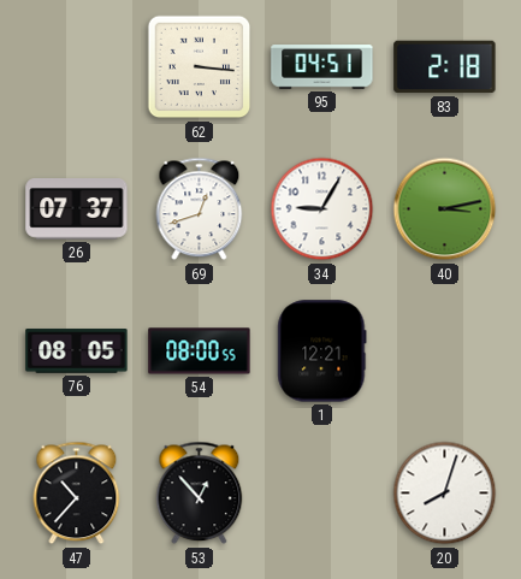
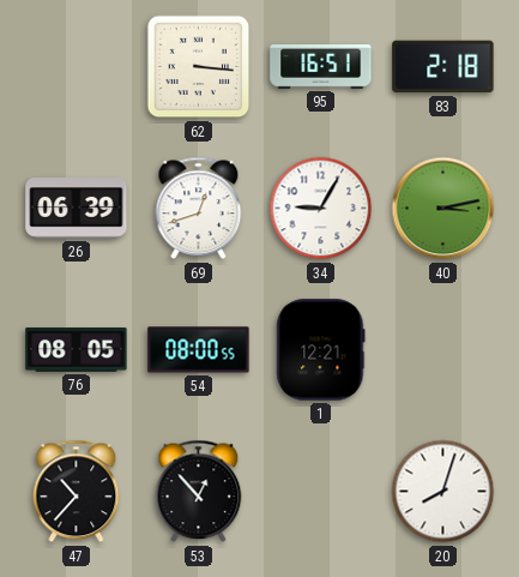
95: 04:51 -> 16:51 (321, 67)
26: 07:37 -> 06:39 (77, 209)
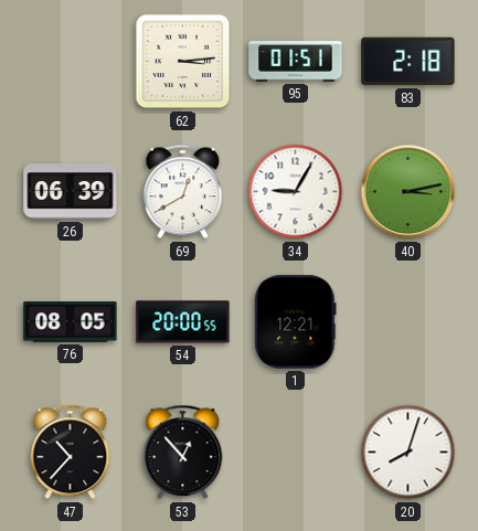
62: 3:16 -> 3:14 (183, 62)
95: 16:51 -> 01:51 (296, 62)
69: 12:42 -> 12:40 (183, 192)
54: 08:00 -> 20:00 (183, 322)
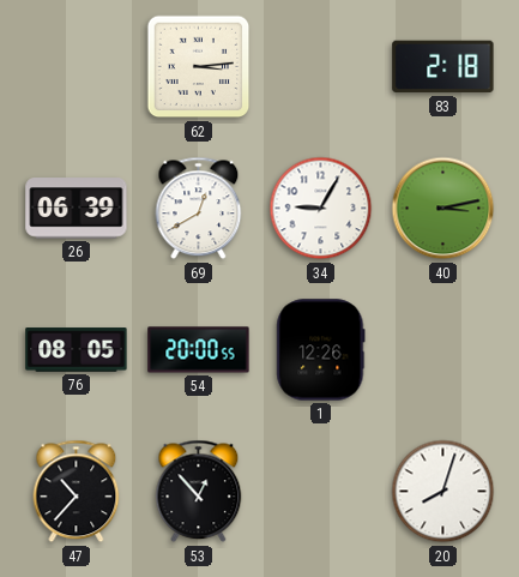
95: 01:51 -> none (296, 62)
1: 12:21 -> 12:26 (321, 350)
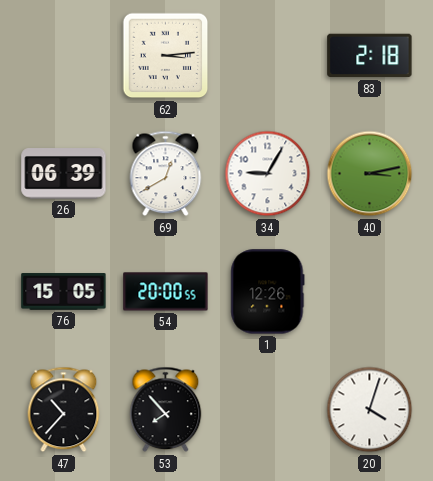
76: 08:05 -> 15:05 (64, 292)
53: 12:53 -> 7:53 (166, 410)
20: 8:03 -> 4:03 (370, 410)
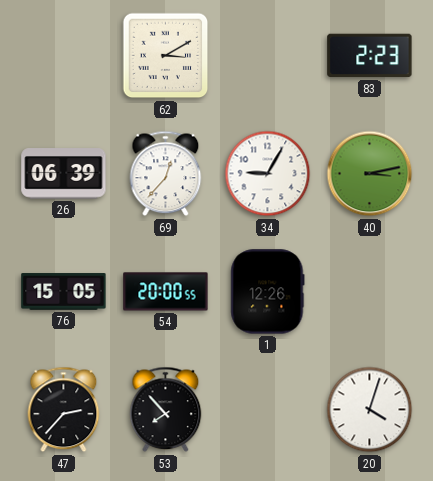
62: 3:14 -> 3:10 (166, 56)
83: 2:18 -> 2:23 (370, 56)
69: 12:40 -> 12:37 (166, 174)
47: 10:37 -> 2:37 (64, 410)
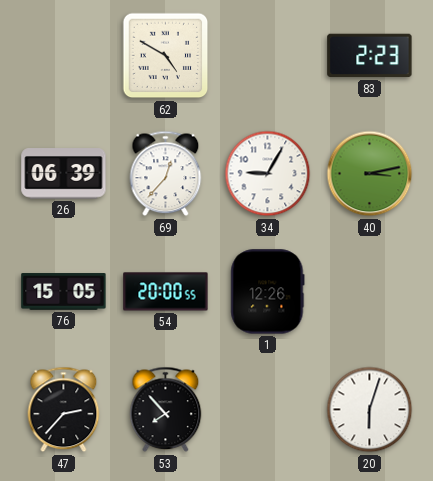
62: 3:10 -> 4:50 (166, 56)
20: 4:03 -> 6:03 (370, 410)
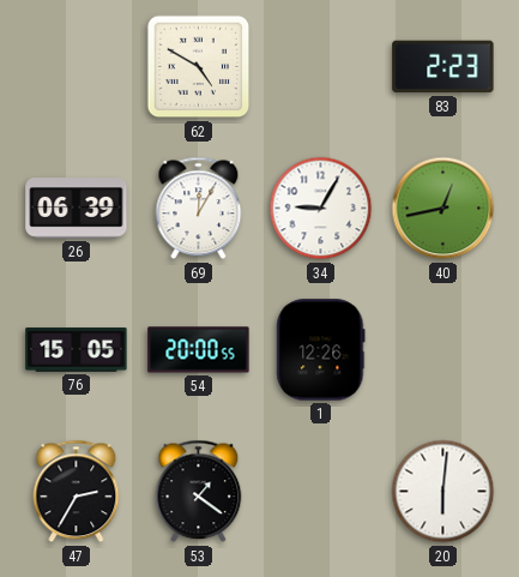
69: 12:37 -> 12:05 (199, 209)
40: 3:13 -> 12:43 (443, 209)
47: 2:37 -> 2:35 (77, 492)
53: 7:53 -> 1:21 (199, 492)
20: 6:03 -> 6:01 (443, 492)
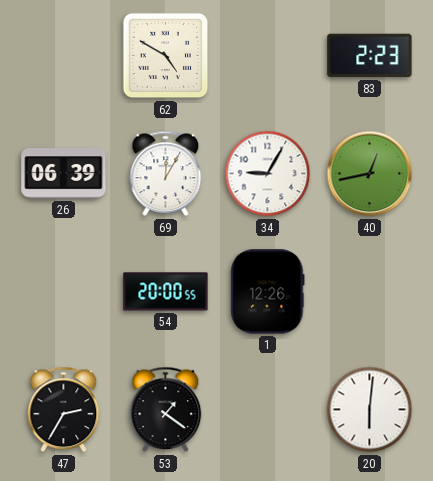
76: 15:05 -> none (77, 350)
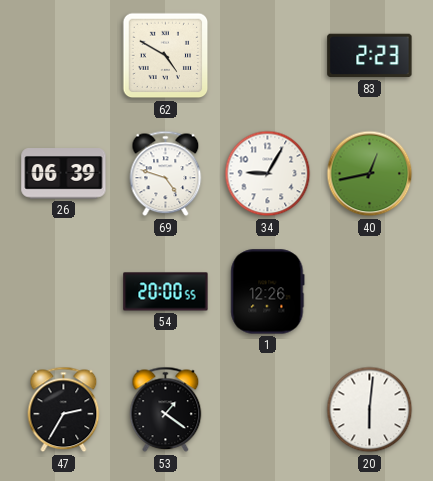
69: 12:05 -> 4:48 (166, 174)
